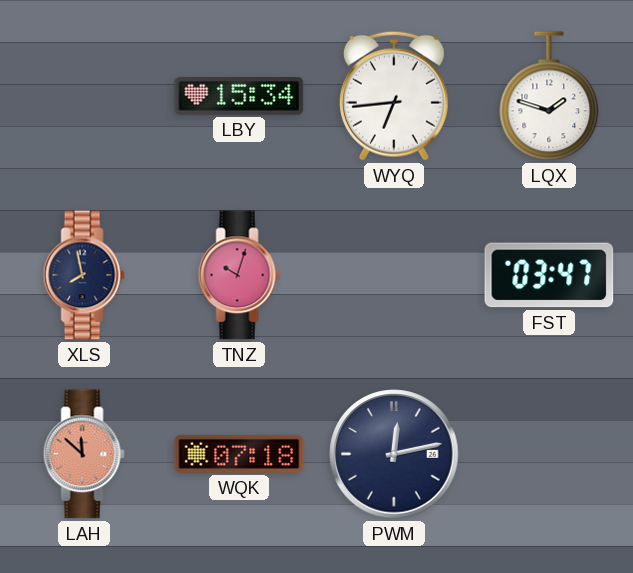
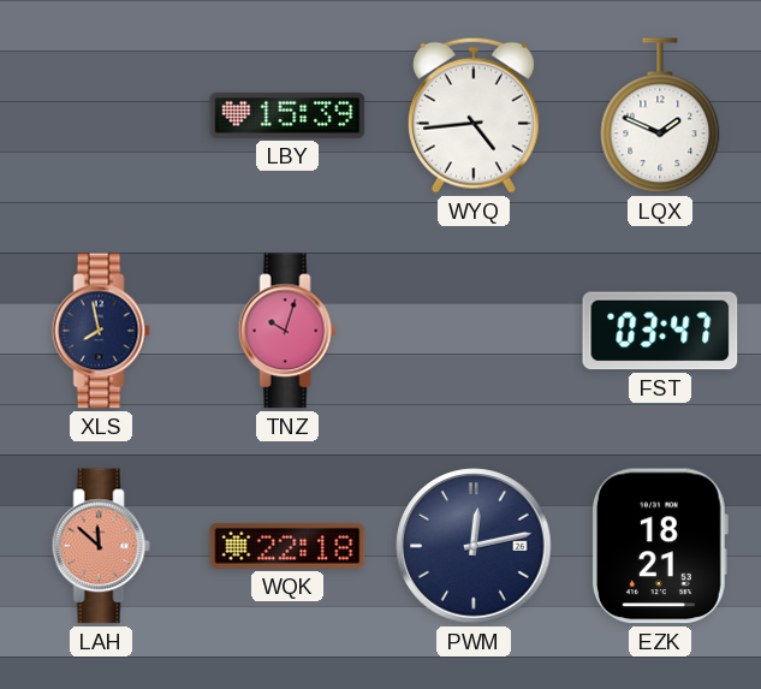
LBY: 15:34 -> 15:39 (287, 115)
WYQ: 6:44 -> 4:44 (474, 115)
LQX: 1:48 -> 1:49 (660, 115)
WQK: 07:18 -> 22:18 (287, 546)
EZK: none -> 18:21 (659, 546)
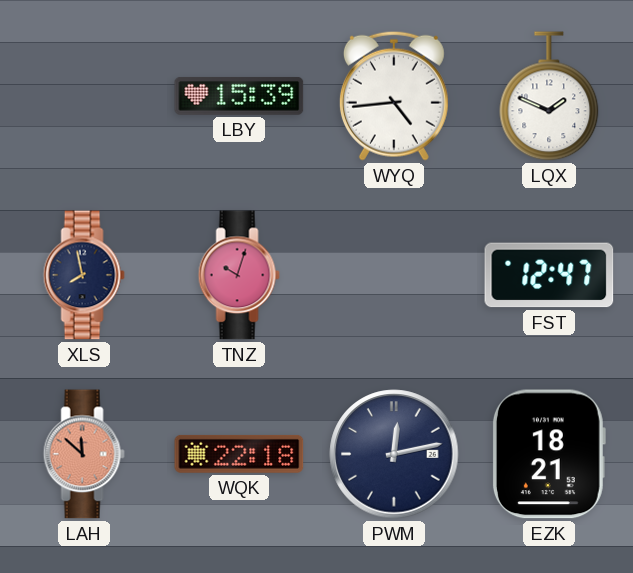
FST: 03:47 -> 12:47 (549, 275)
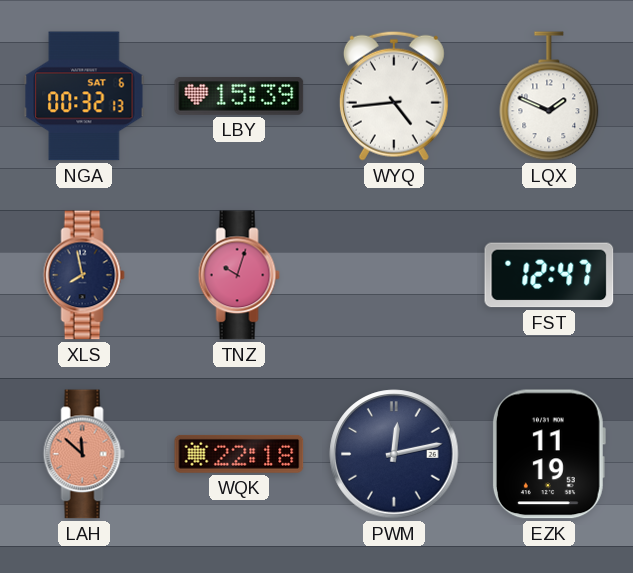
NGA: none -> 00:32 (84, 96)
EZK: 18:21 -> 11:19 (548, 454)
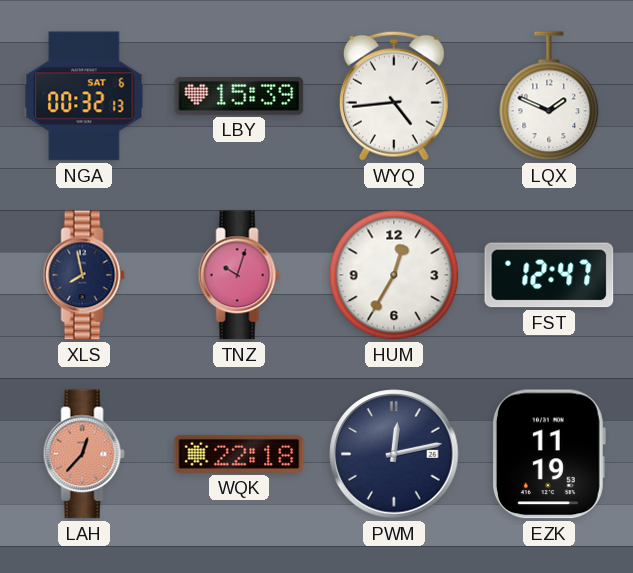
HUM: none -> 12:35 (394, 275)
LAH: 11:52 -> 12:37 (84, 454)
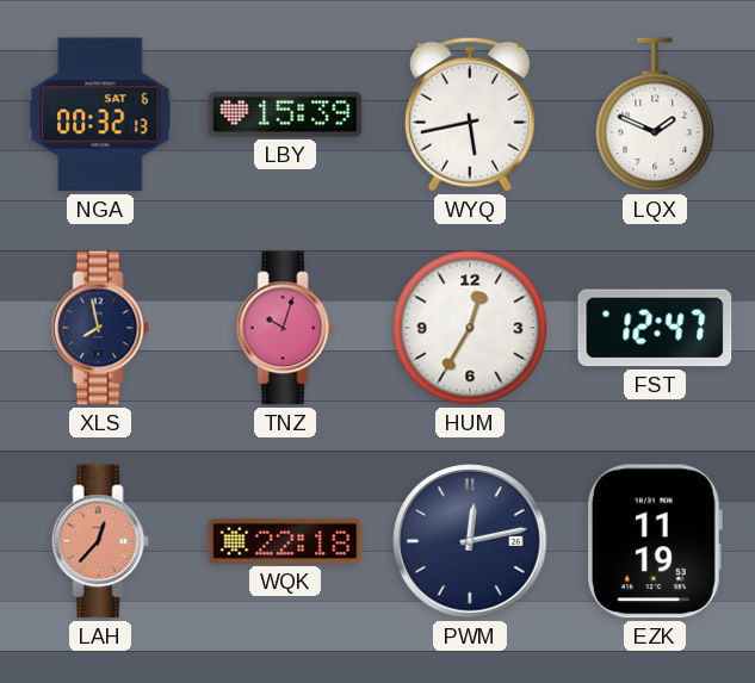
WYQ: 4:44 -> 5:43 (470, 114)
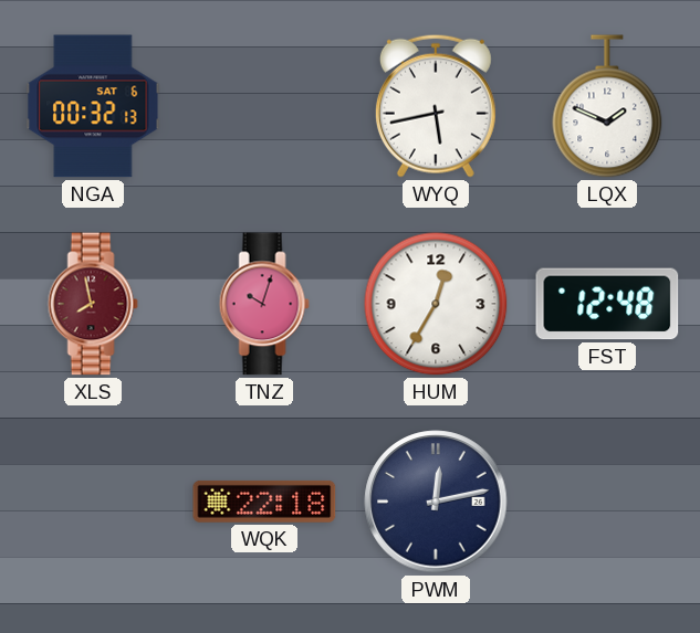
LBY: 15:39 -> none (285, 114)
XLS dial: navy -> burgundy (93, 304)
FST: 12:47 -> 12:48 (607, 304)
LAH: 12:37 -> none (100, 541)
EZK: 11:19 -> none (654, 541)
